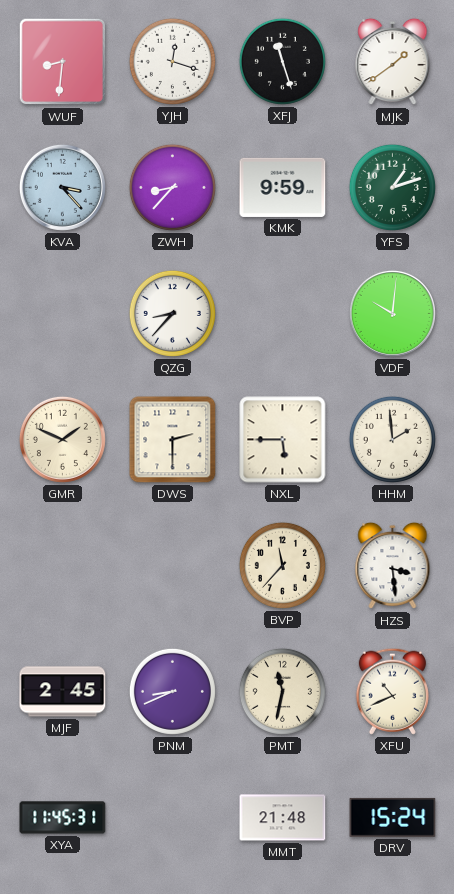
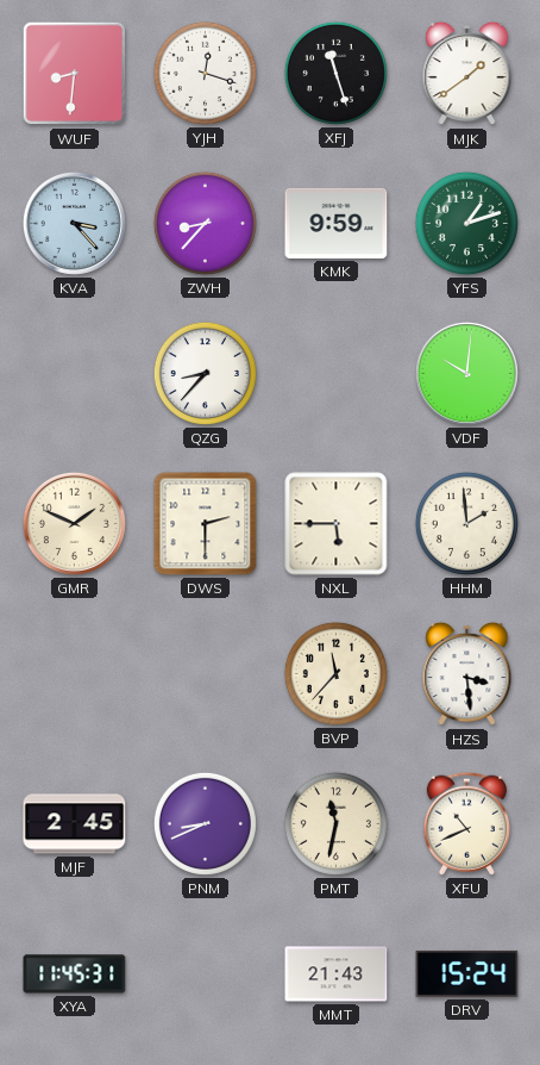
MMT: 21:48 -> 21:43 (337, 974)
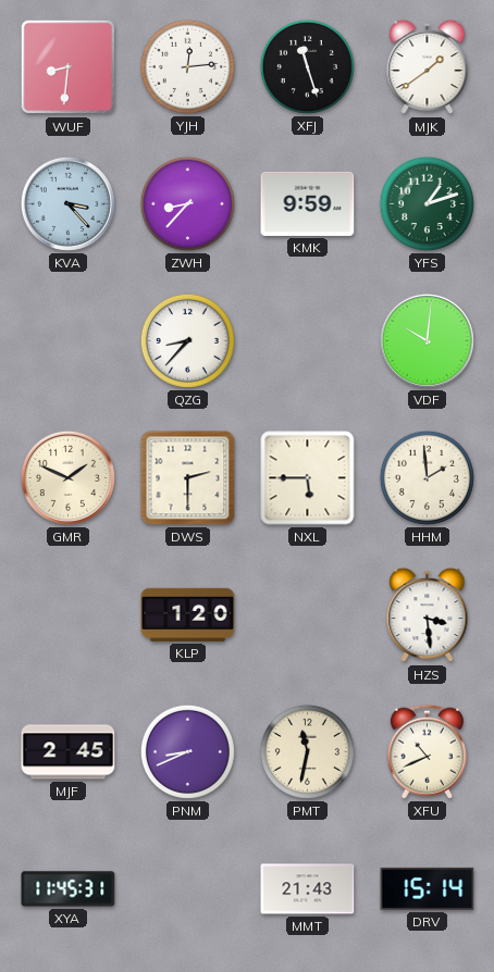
YJH: 12:18 -> 12:14 (187, 66)
KLP: none -> 1:20 (188, 614)
BVP: 11:37 -> none (335, 673)
DRV: 15:24 -> 15:14 (428, 888)
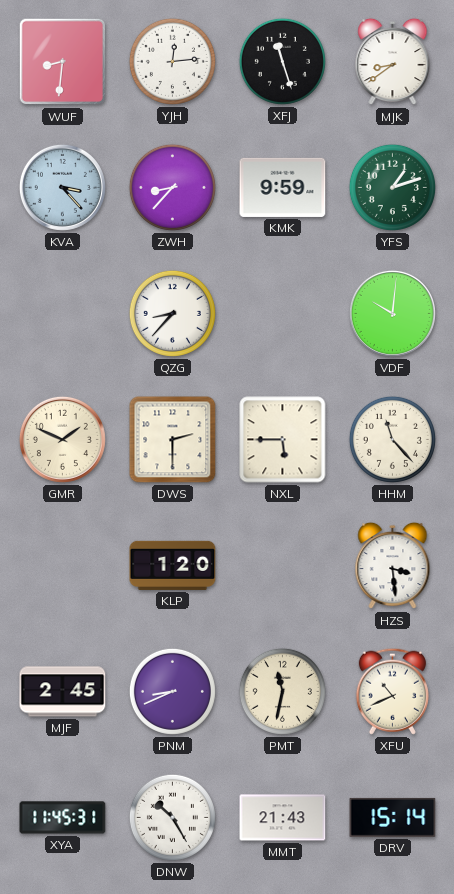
MJK: 1:39 -> 8:39 (393, 62)
HHM: 1:59 -> 11:23 (392, 439)
DNW: none -> 10:25 (172, 817)
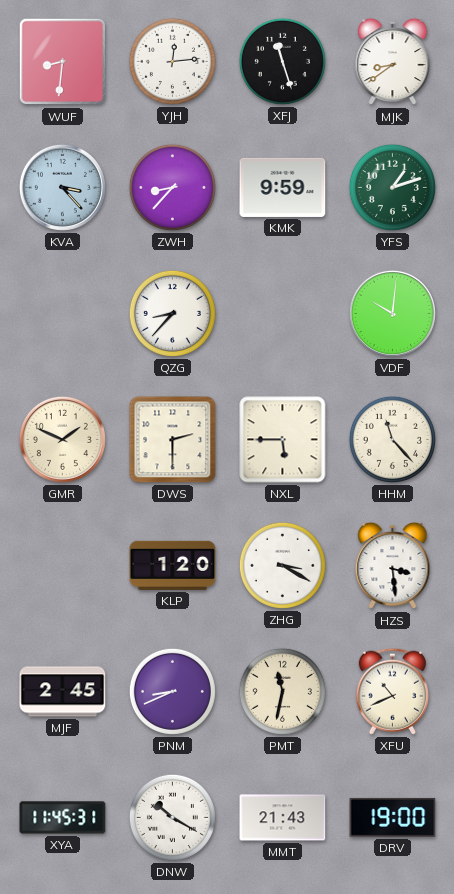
ZHG: none -> 3:20 (282, 565)
DNW: 10:25 -> 10:20 (172, 817)
DRV: 15:14 -> 19:00 (393, 817)
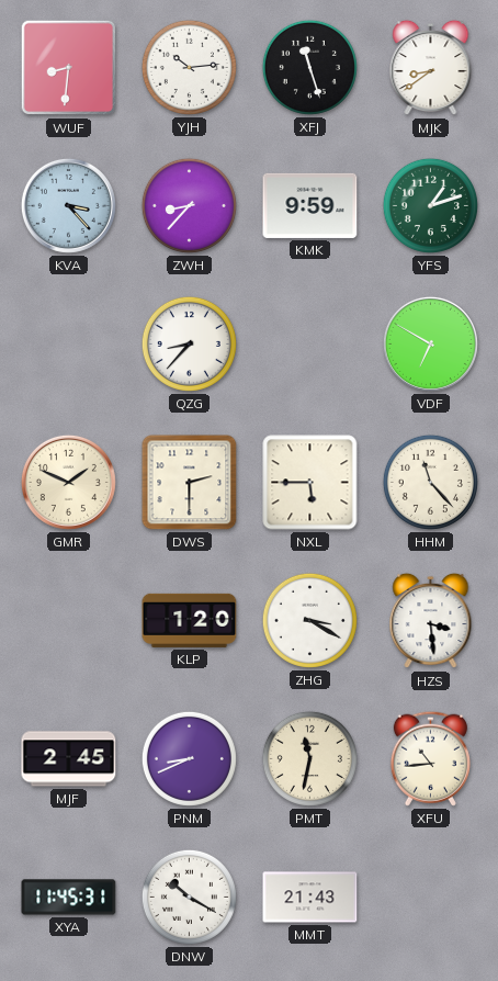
YJH: 12:14 -> 10:14 (189, 67)
VDF: 10:01 -> 6:50 (430, 343)
XFU: 10:41 -> 10:44 (430, 758)
DRV: 19:00 -> none (393, 817)
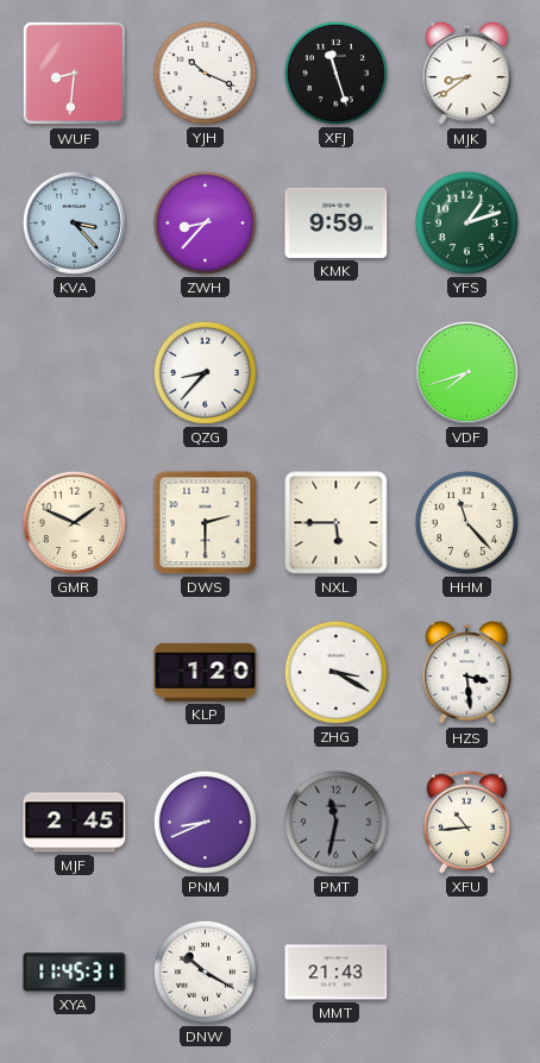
YJH: 10:14 -> 10:19 (205, 73)
VDF: 6:50 -> 7:42 (466, 372)
PMT dial: cream -> grey (335, 822)
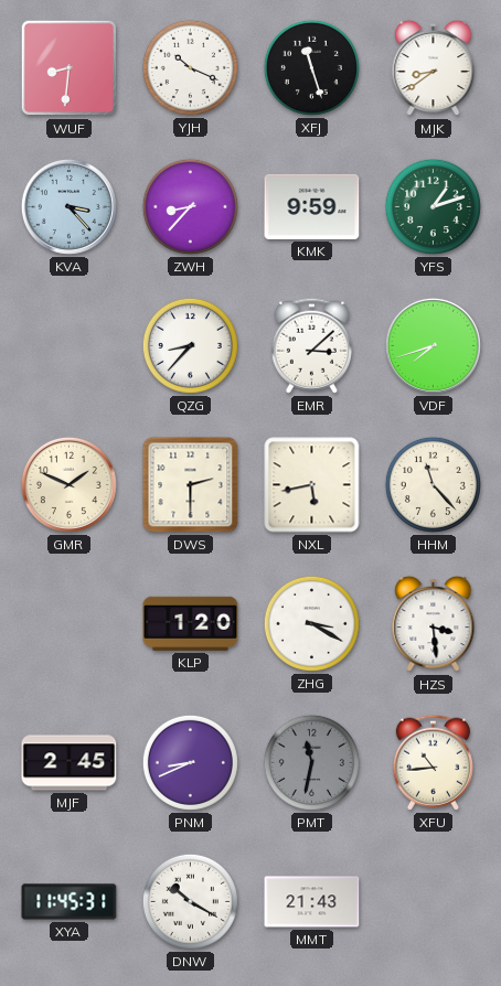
EMR: none -> 3:08 (311, 345)
NXL: 5:45 -> 5:43 (312, 485)
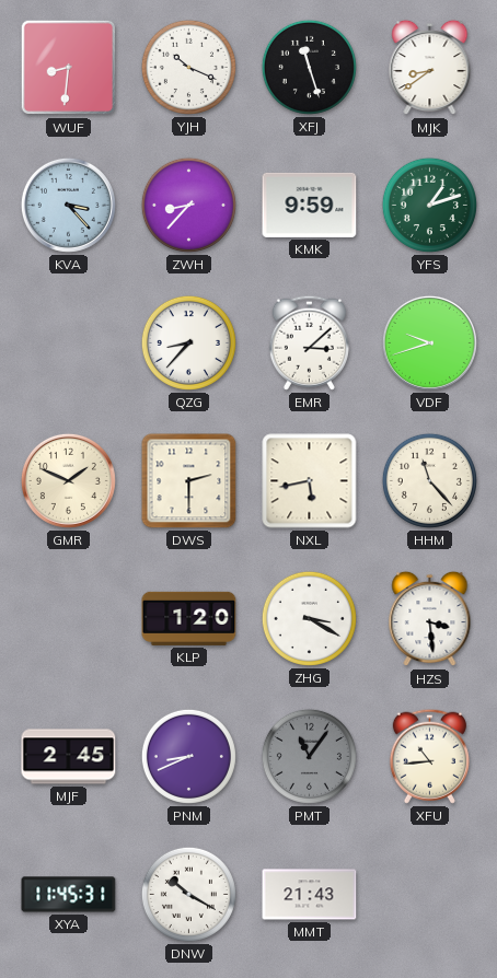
VDF: 7:42 -> 9:42 (429, 342)
PMT: 11:32 -> 11:06 (309, 756)
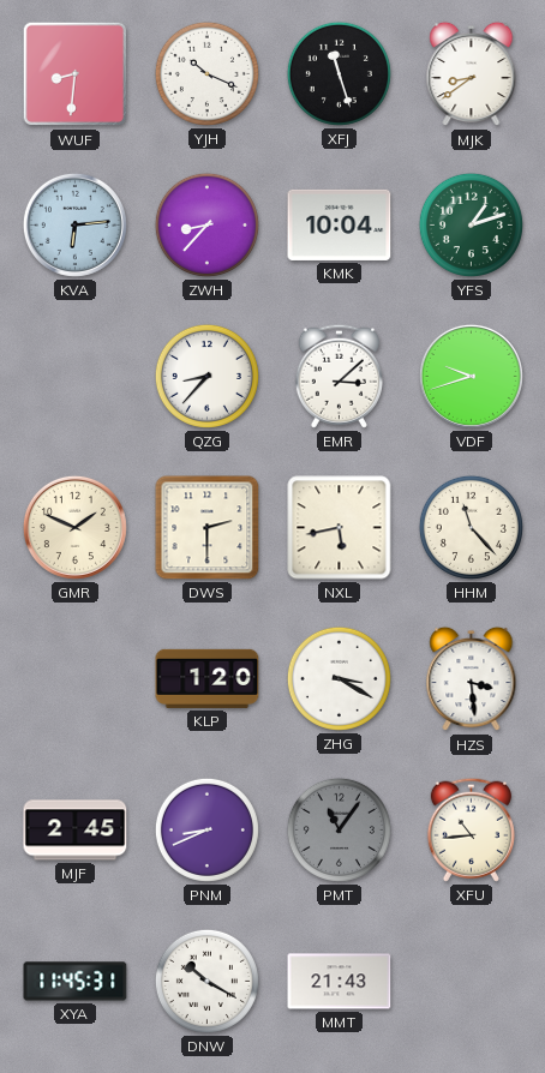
KVA: 3:23 -> 6:14 (74, 224)
KMK: 9:59 -> 10:04 (340, 224)
